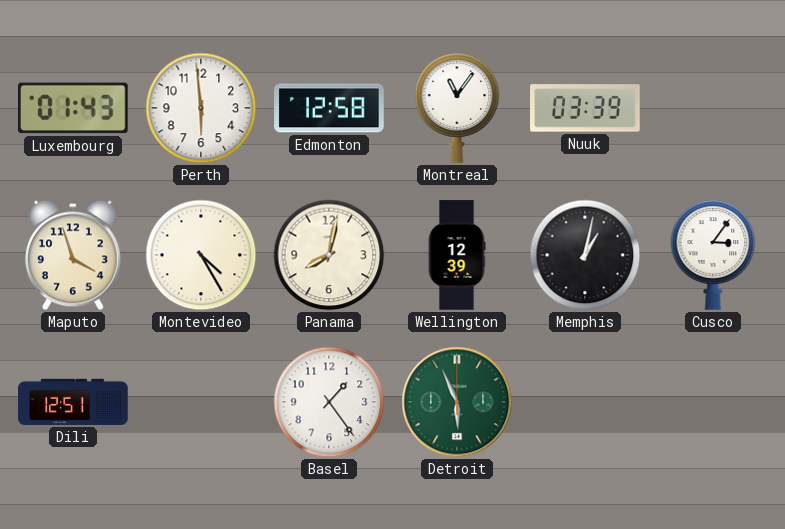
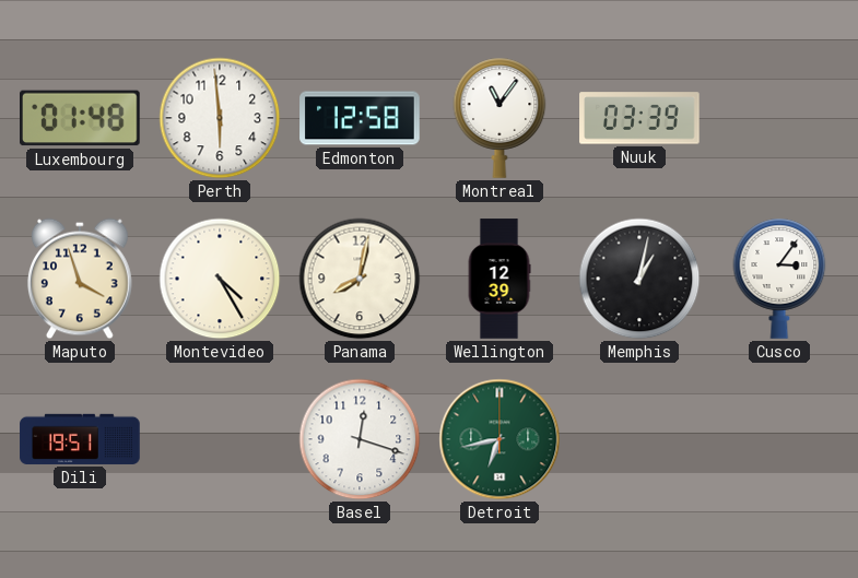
Luxembourg: 01:43 -> 01:48 (81, 118)
Dili: 12:51 -> 19:51 (80, 439)
Basel: 1:24 -> 12:18 (360, 439)
Detroit: 5:56 -> 6:43 (499, 439)
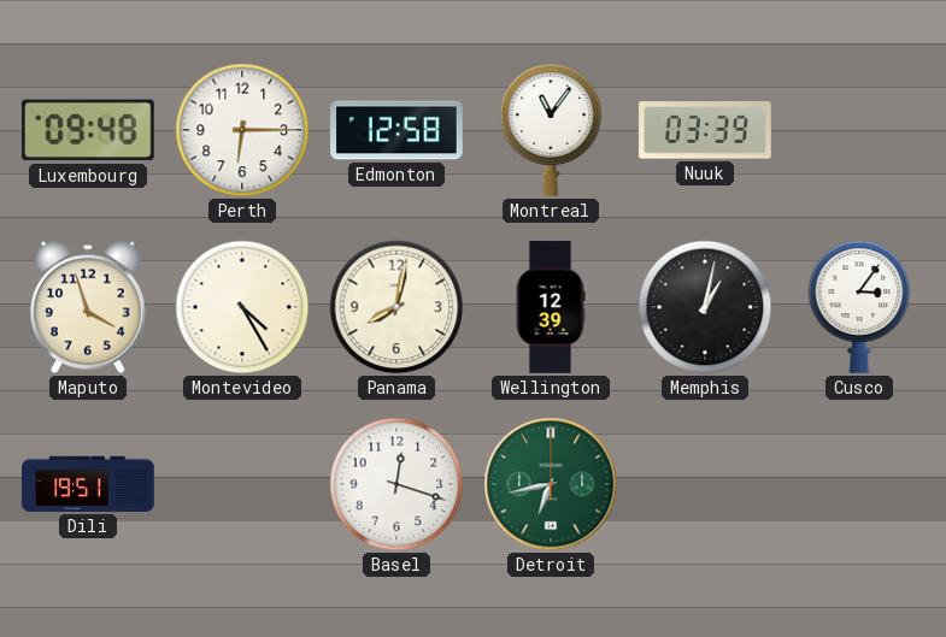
Luxembourg: 01:48 -> 09:48 (89, 130)
Perth: 5:59 -> 6:15 (242, 130)
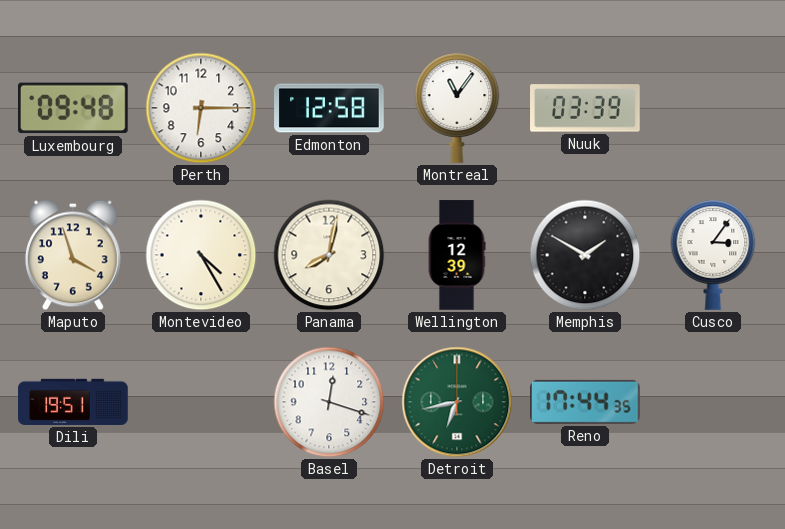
Memphis: 1:02 -> 1:50 (585, 255)
Reno: none -> 17:44 (586, 402)
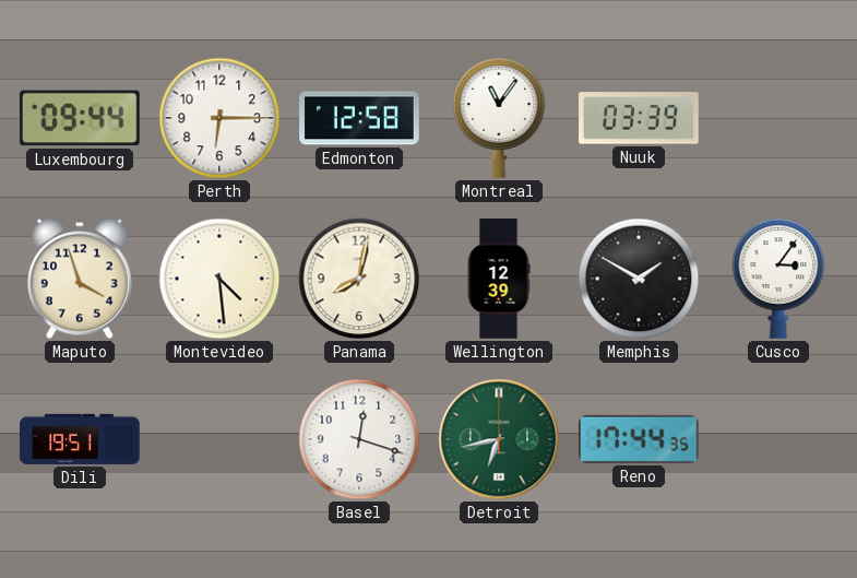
Luxembourg: 09:48 -> 09:44 (81, 118)
Montevideo: 4:25 -> 4:29 (219, 279)
